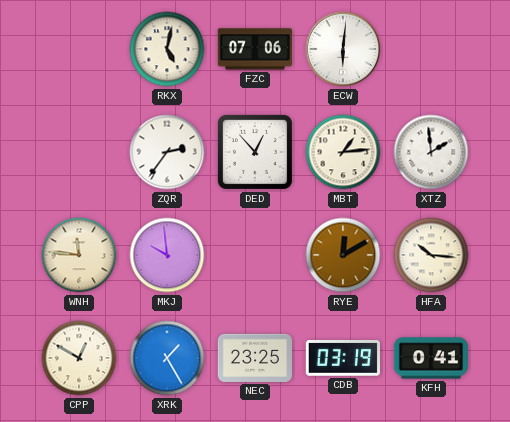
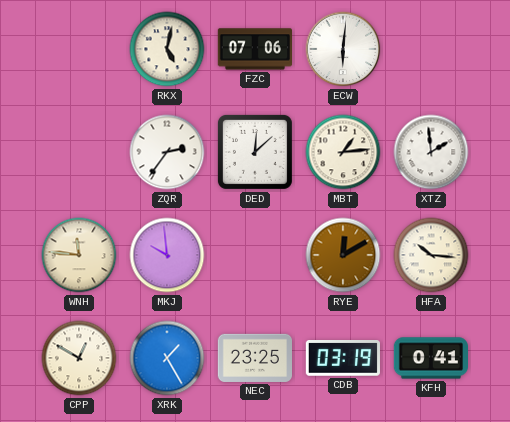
DED: 12:53 -> 12:08 (255, 152)
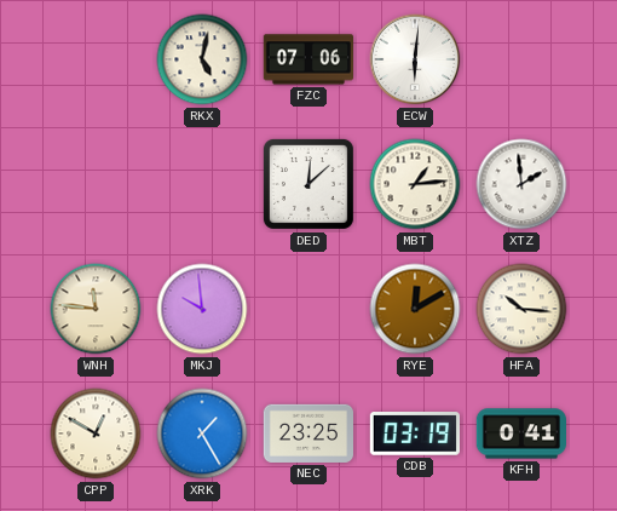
ZQR: 2:36 -> none (167, 152)
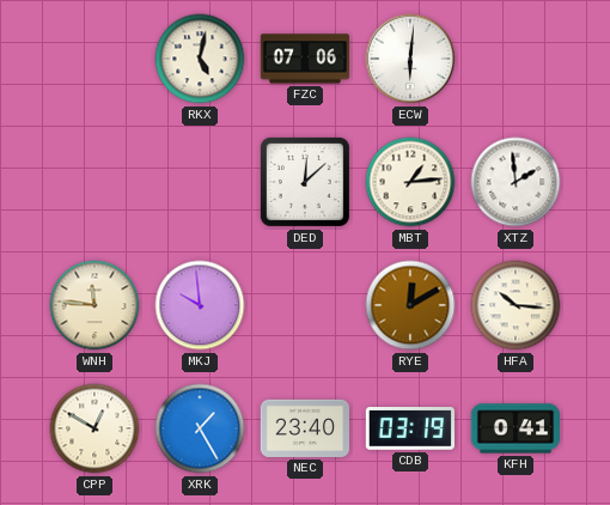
NEC: 23:25 -> 23:40 (304, 428)
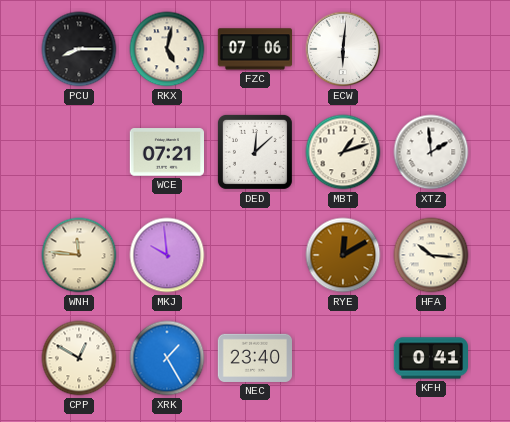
PCU: none -> 8:15 (79, 49)
WCE: none -> 07:21 (166, 152)
MBT: 1:14 -> 1:12 (343, 152)
CDB: 03:19 -> none (410, 428)
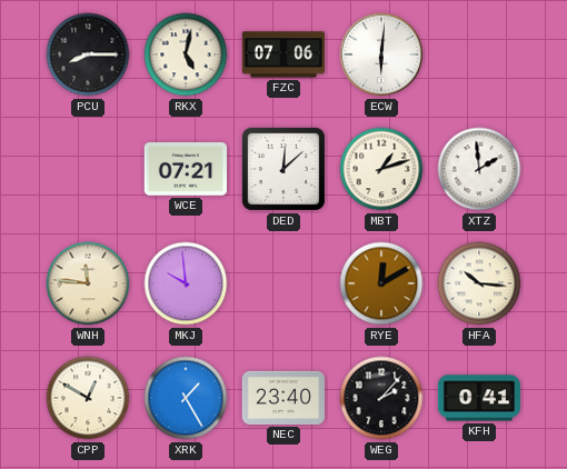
WEG: none -> 2:07 (381, 398)
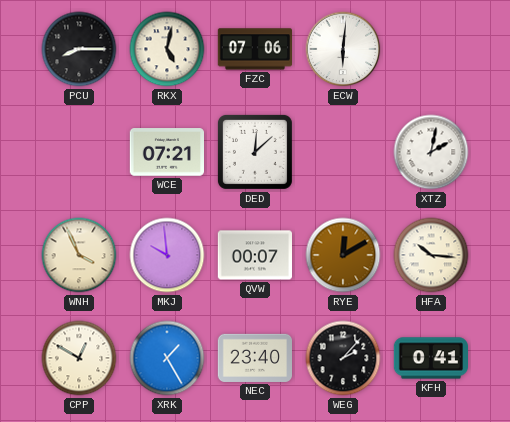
MBT: 1:12 -> none (381, 169)
XTZ: 1:59 -> 2:02 (431, 152)
WNH: 11:46 -> 3:56 (79, 255)
QVW: none -> 00:07 (254, 255)
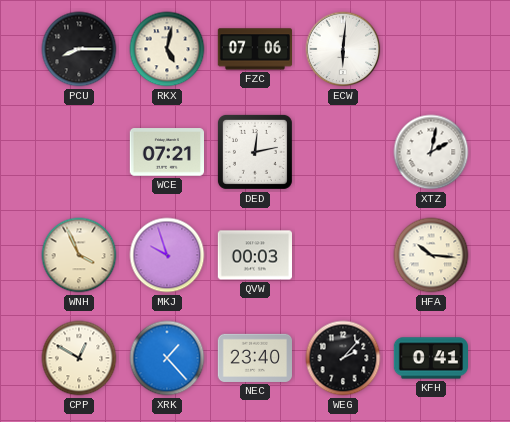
DED: 12:08 -> 12:13 (255, 152)
MKJ: 9:59 -> 9:57 (167, 255)
QVW: 00:07 -> 00:03 (254, 255)
RYE: 12:10 -> none (343, 255)
XRK: 1:25 -> 1:23 (167, 358)
